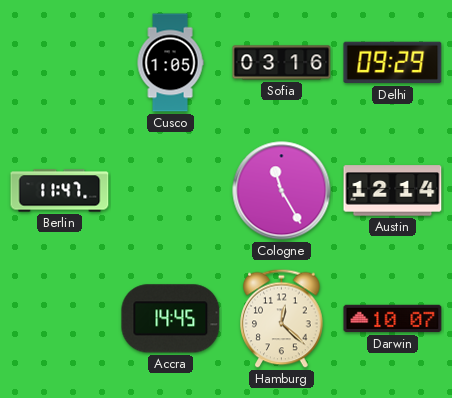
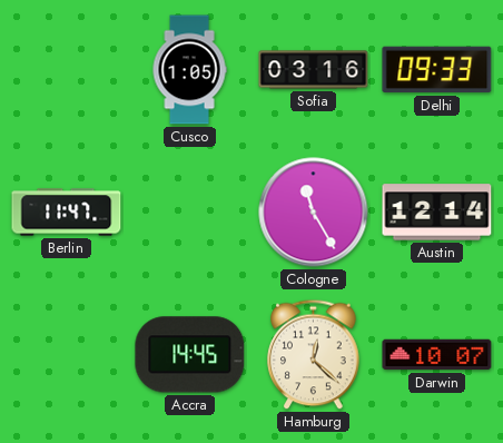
Delhi: 09:29 -> 09:33 (437, 70)
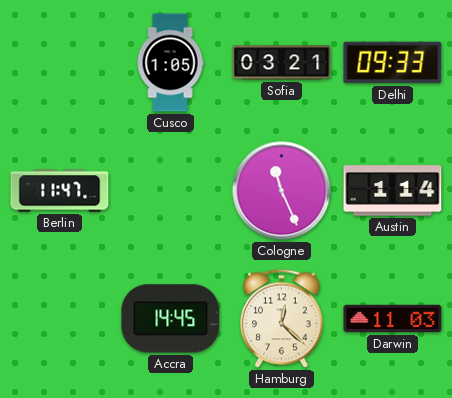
Sofia: 03:16 -> 03:21 (282, 63)
Cologne: 11:25 -> 11:26 (282, 191)
Austin: 12:14 -> 1:14 (393, 191)
Darwin: 10:07 -> 11:03 (393, 319)
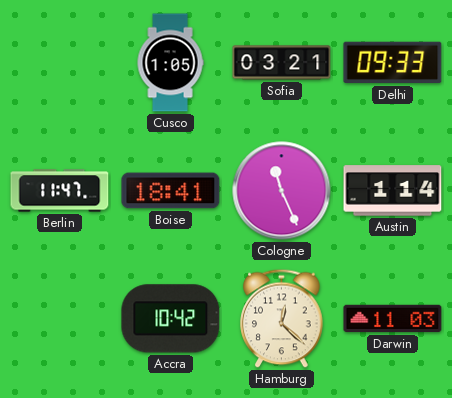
Boise: none -> 18:41 (171, 191)
Accra: 14:45 -> 10:42 (171, 319)
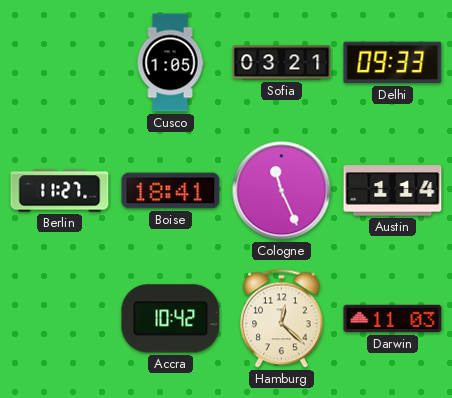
Berlin: 11:47 -> 11:27 (60, 191)
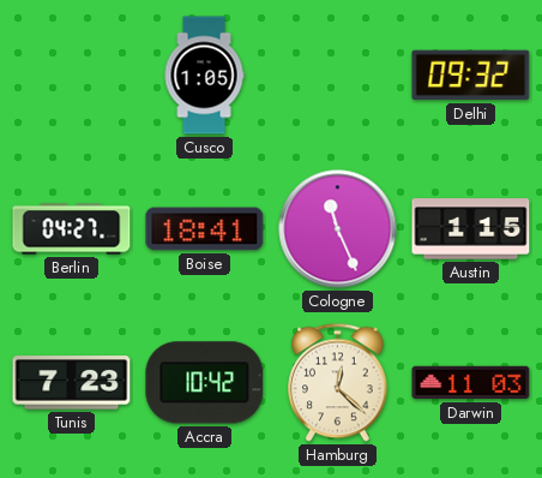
Sofia: 03:21 -> none (282, 63)
Delhi: 09:33 -> 09:32 (471, 76)
Berlin: 11:27 -> 04:27 (72, 229)
Austin: 1:14 -> 1:15 (471, 229)
Tunis: none -> 7:23 (72, 383)
